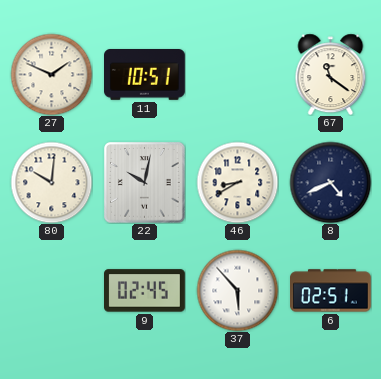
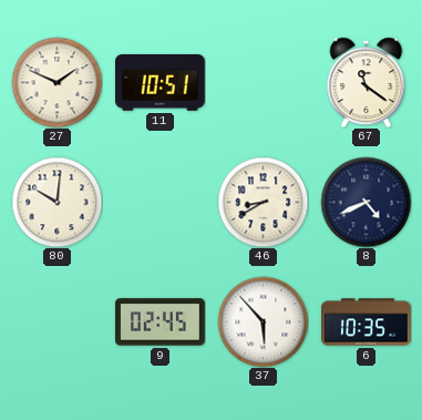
22: 10:02 -> none (144, 182)
6: 02:51 -> 10:35 (367, 322)
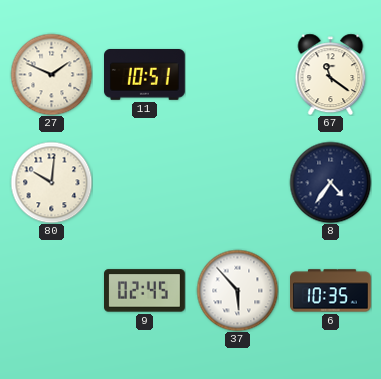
46: 8:40 -> none (263, 202)
8: 4:41 -> 4:36 (330, 182)
